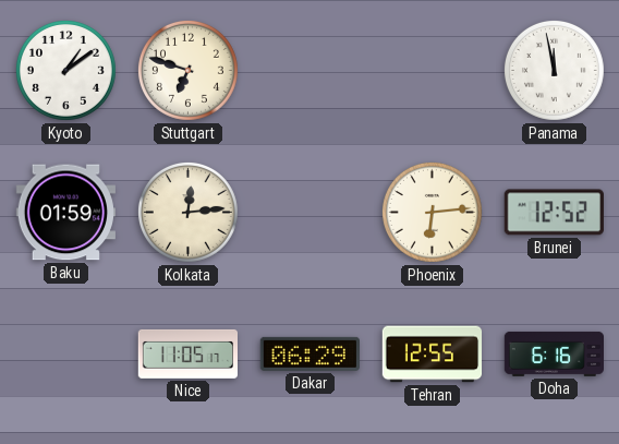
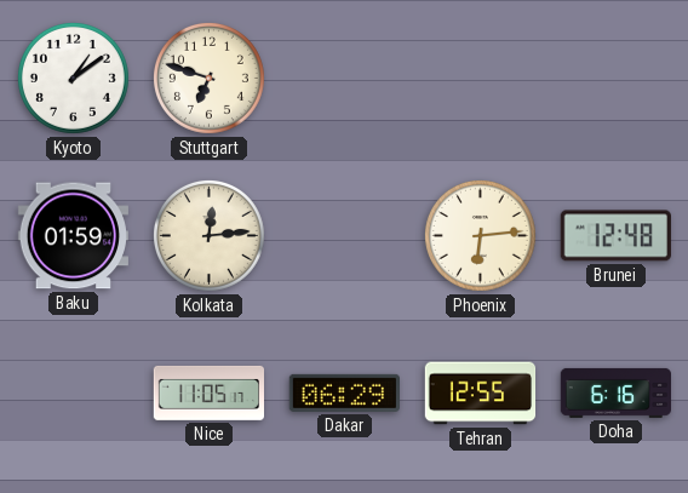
Panama: 11:58 -> none (554, 70)
Brunei: 12:52 -> 12:48 (615, 236)
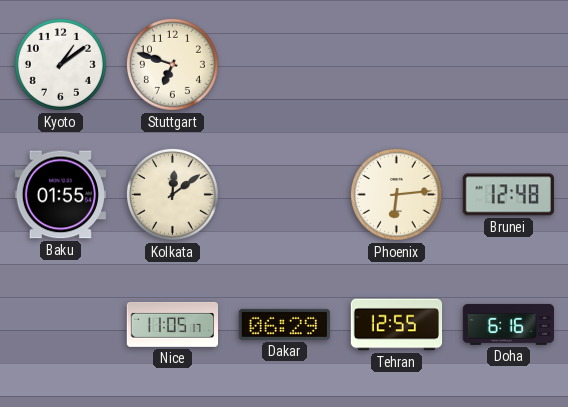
Baku: 01:59 -> 01:55 (60, 195)
Kolkata: 12:14 -> 12:09 (172, 194)
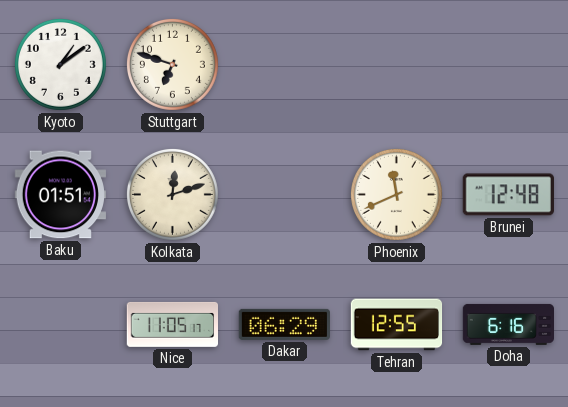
Baku: 01:55 -> 01:51 (60, 195)
Kolkata: 12:09 -> 12:12 (172, 194)
Phoenix: 6:14 -> 11:41 (396, 194)
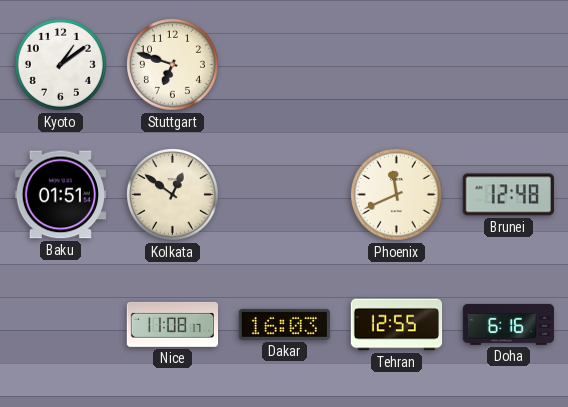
Kolkata: 12:12 -> 12:51 (172, 194)
Nice: 11:05 -> 11:08 (172, 324)
Dakar: 06:29 -> 16:03 (284, 324)
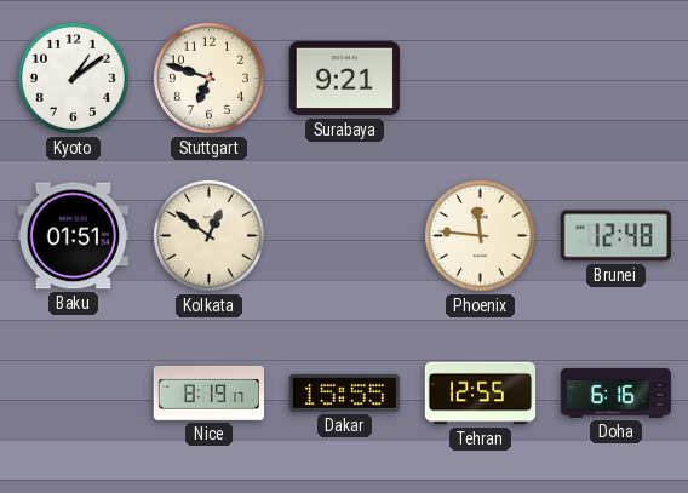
Surabaya: none -> 9:21 (344, 79)
Phoenix: 11:41 -> 11:46 (480, 235)
Nice: 11:08 -> 8:19 (208, 392)
Dakar: 16:03 -> 15:55 (344, 392)
